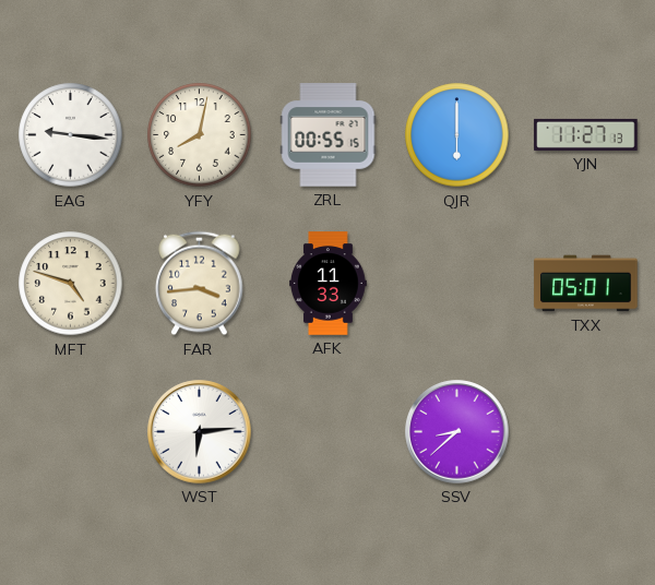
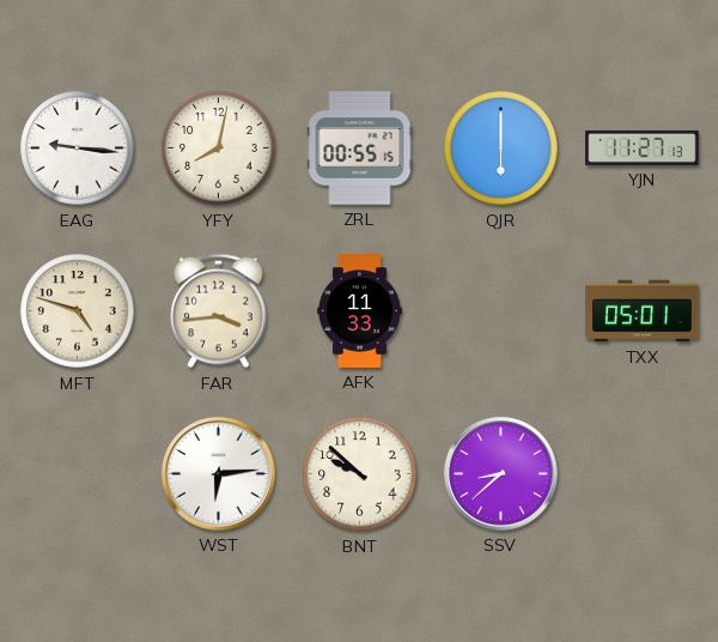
BNT: none -> 9:52 (360, 474)
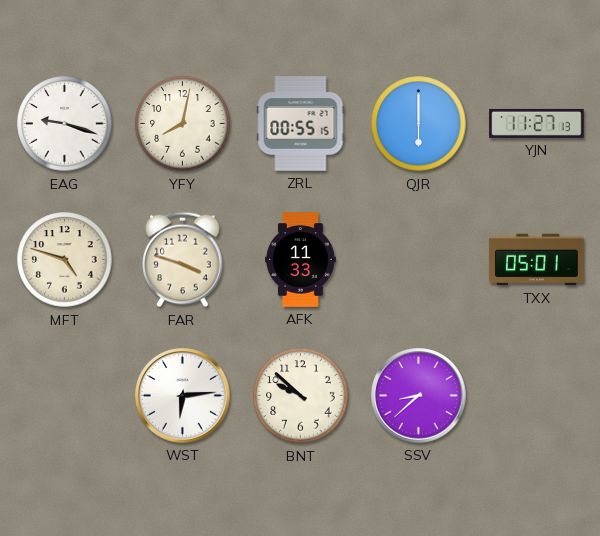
EAG: 9:16 -> 9:18 (65, 124)
FAR: 3:44 -> 3:48 (183, 260)
